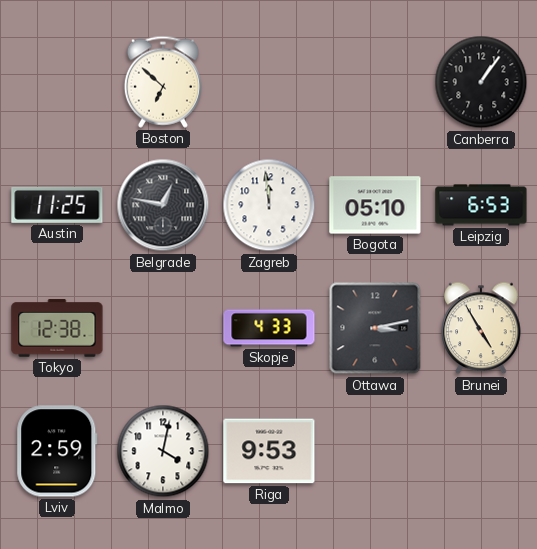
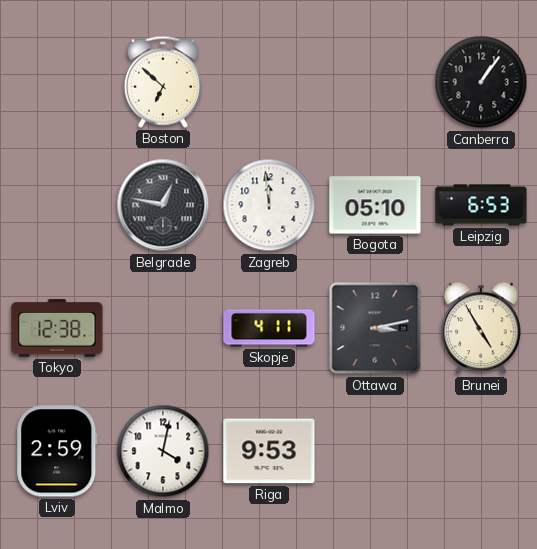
Austin: 11:25 -> none (57, 205)
Skopje: 4:33 -> 4:11 (269, 328)
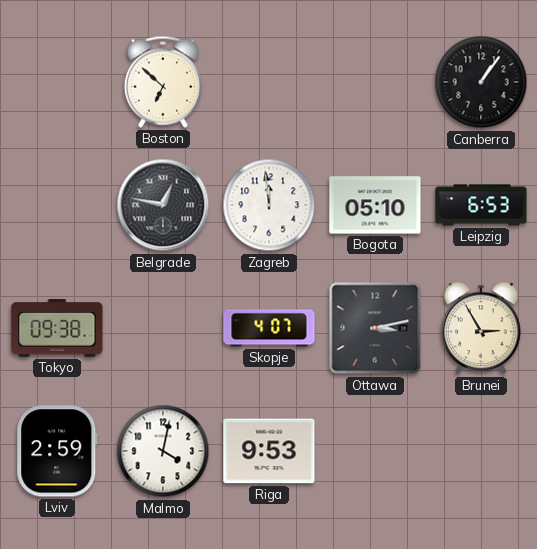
Tokyo: 12:38 -> 09:38 (57, 328)
Skopje: 4:11 -> 4:07 (269, 328)
Brunei: 4:55 -> 2:55 (481, 328)
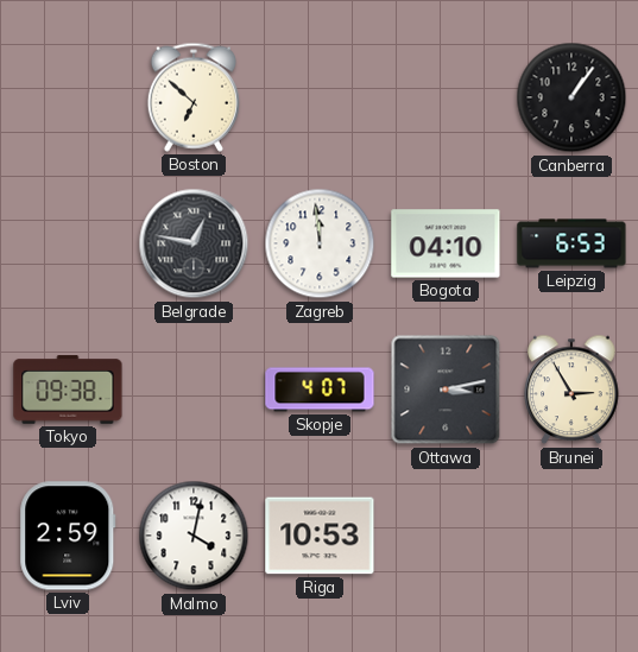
Bogota: 05:10 -> 04:10 (446, 243)
Riga: 9:53 -> 10:53 (320, 536)
